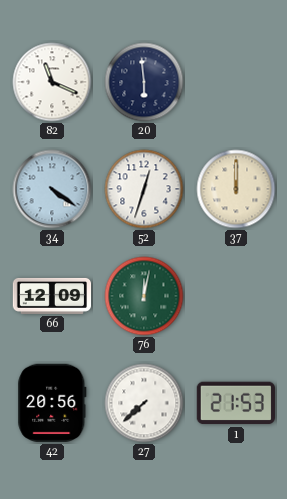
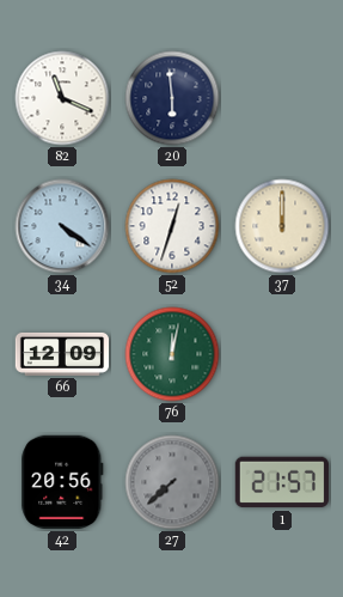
27 dial: white -> grey (172, 482)
1: 21:53 -> 21:57 (281, 482)
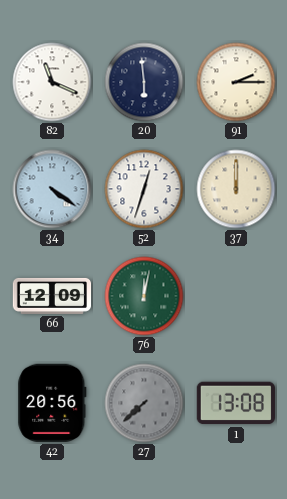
91: none -> 2:15 (236, 82)
1: 21:57 -> 13:08 (235, 403)
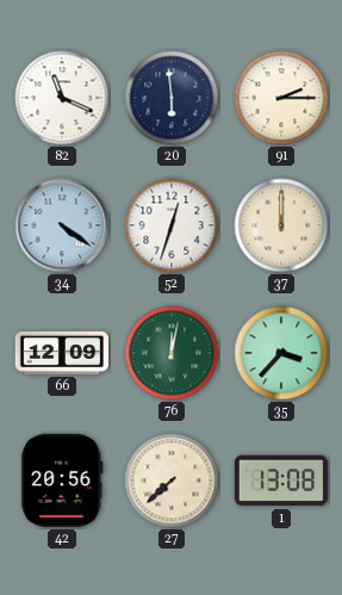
35: none -> 3:37 (281, 353)
27 dial: grey -> cream (172, 481)
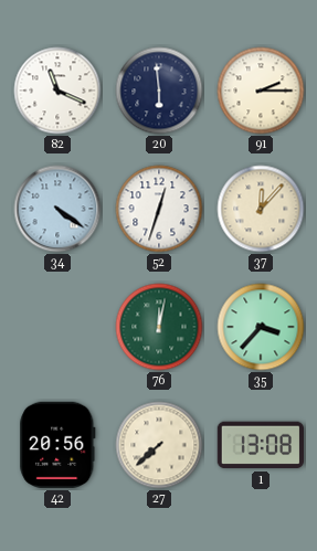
37: 12:00 -> 12:07 (261, 209)
66: 12:09 -> none (62, 353)
